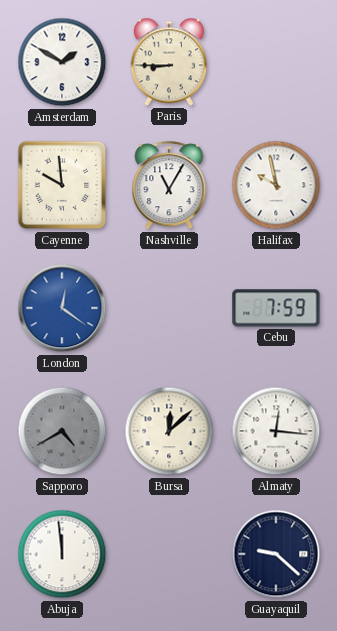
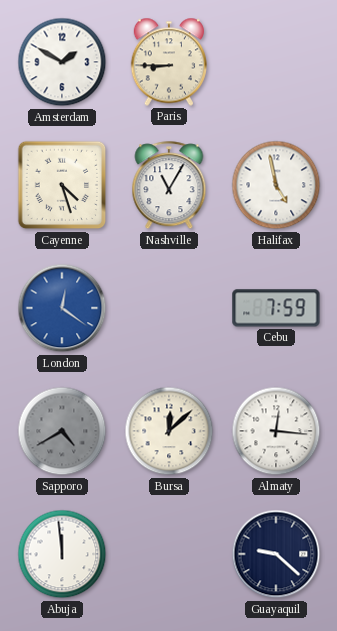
Cayenne: 9:59 -> 4:27 (62, 185)
Halifax: 9:58 -> 4:58 (276, 185)
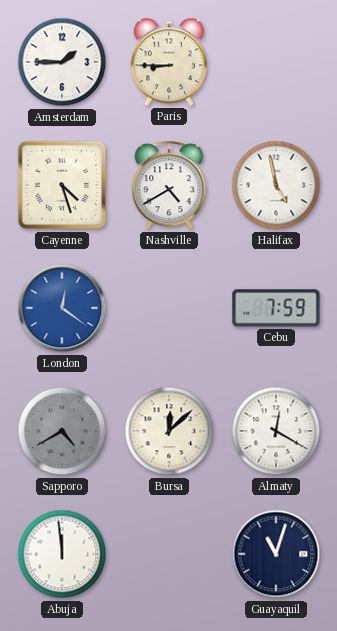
Amsterdam: 1:50 -> 1:45 (62, 62)
Nashville: 11:05 -> 4:40 (169, 186)
Almaty: 12:16 -> 12:20 (276, 431)
Guayaquil: 9:22 -> 11:03 (276, 554)
